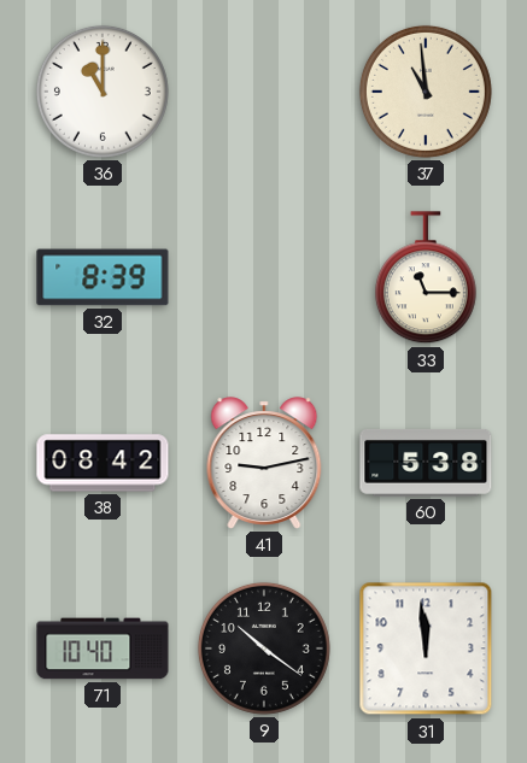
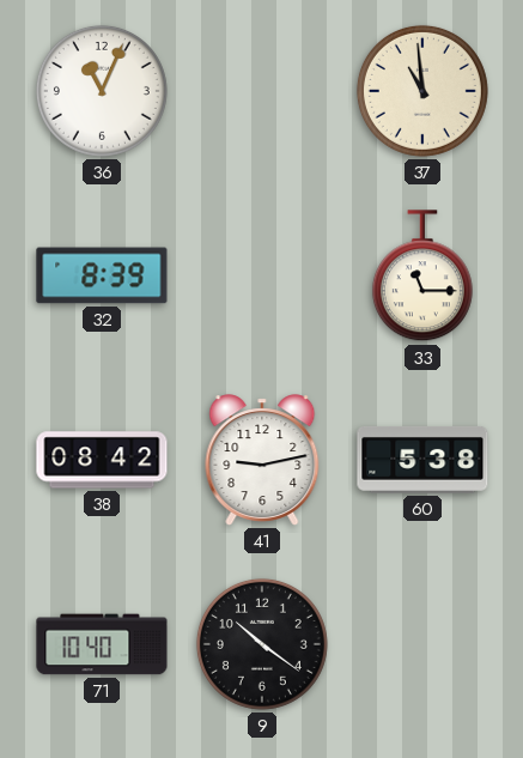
36: 11:00 -> 11:04 (102, 91)
31: 11:59 -> none (426, 648)
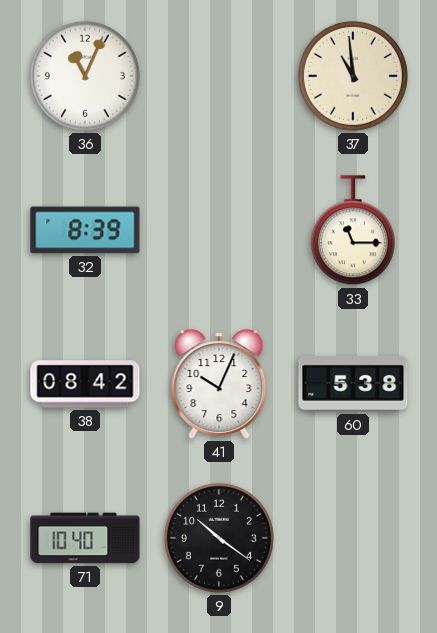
41: 9:13 -> 10:04 (219, 384)
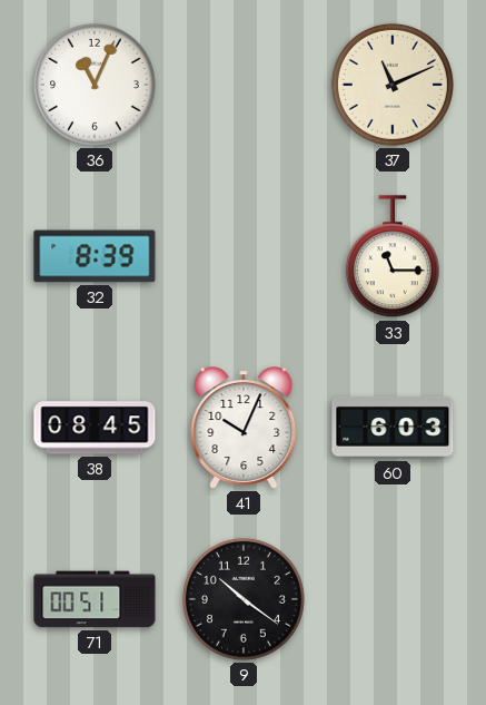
37: 10:59 -> 11:11 (393, 85)
38: 08:42 -> 08:45 (95, 428)
60: 5:38 -> 6:03 (393, 428)
71: 10:40 -> 00:51 (95, 599)
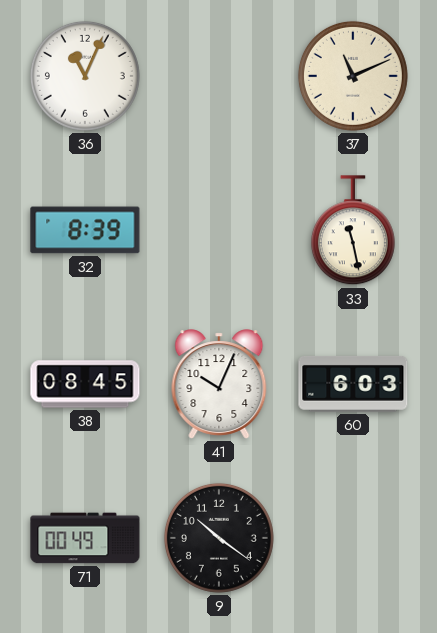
33: 11:15 -> 11:28 (353, 231)
71: 00:51 -> 00:49 (85, 538)
